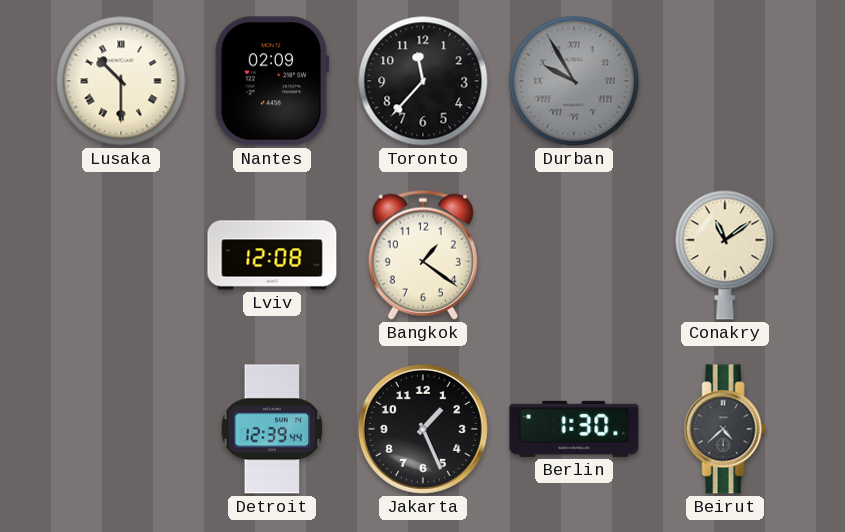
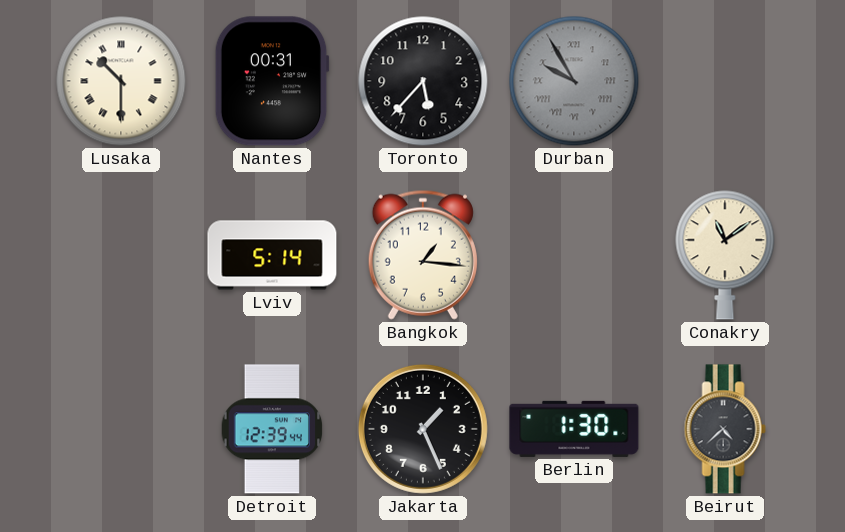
Nantes: 02:09 -> 00:31 (272, 81)
Toronto: 11:37 -> 5:37 (423, 81)
Lviv: 12:08 -> 5:14 (272, 255)
Bangkok: 1:21 -> 1:16 (423, 255)
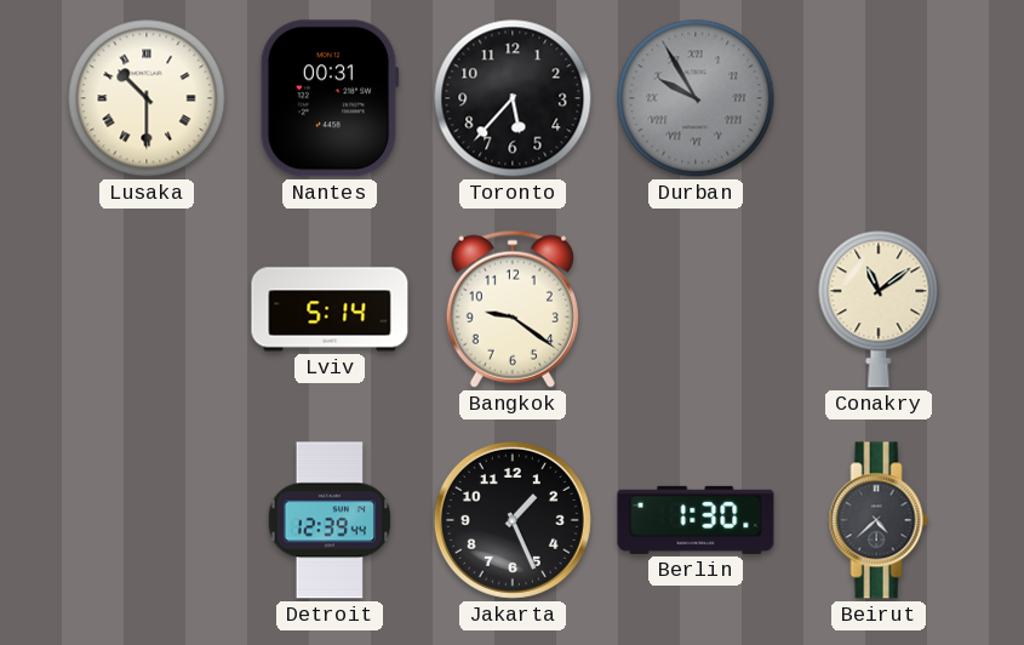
Bangkok: 1:16 -> 9:21 (513, 309)
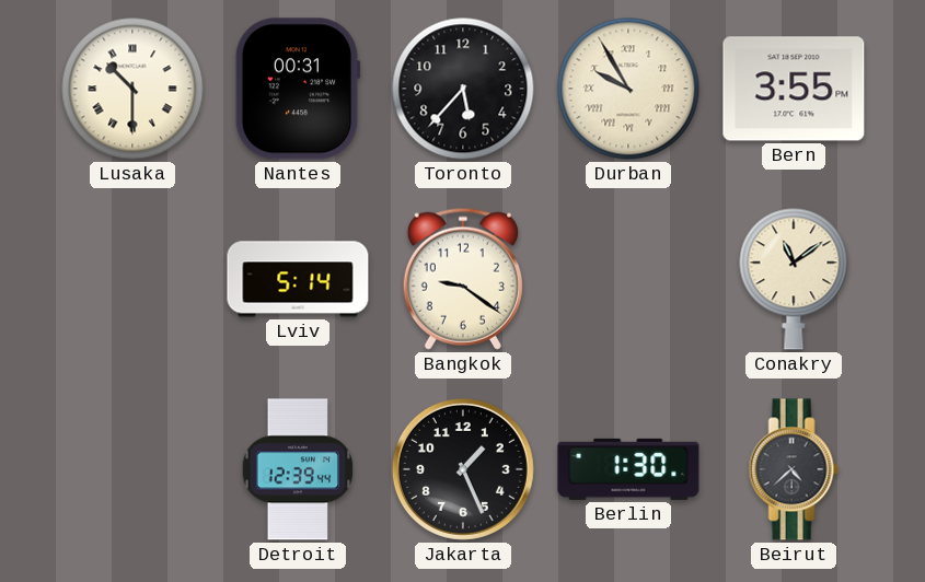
Durban dial: grey -> cream (628, 89)
Bern: none -> 3:55 (794, 89)
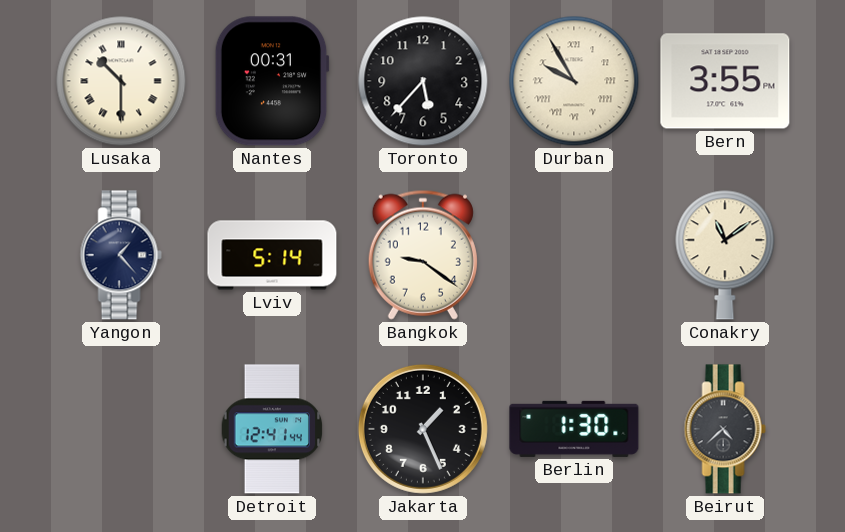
Yangon: none -> 1:23 (121, 255)
Detroit: 12:39 -> 12:41 (272, 429)
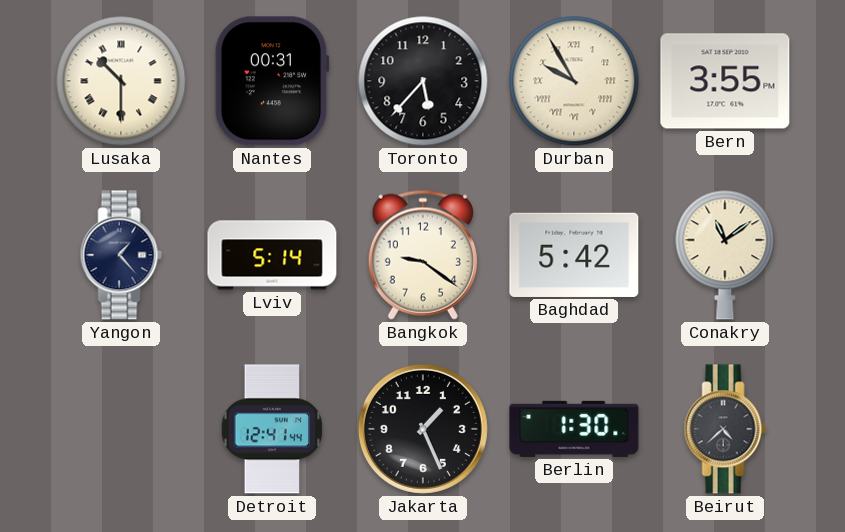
Baghdad: none -> 5:42 (574, 255)
